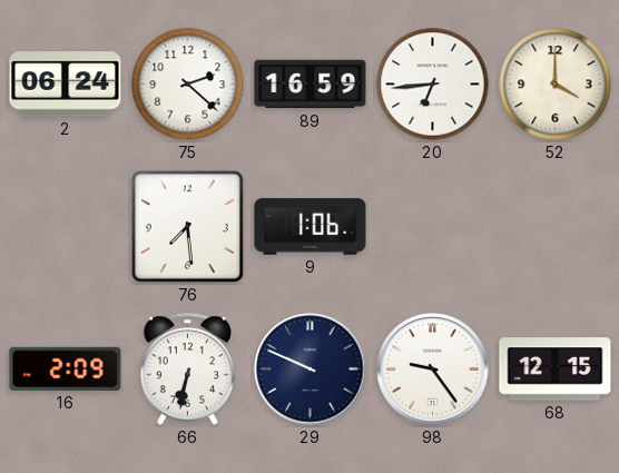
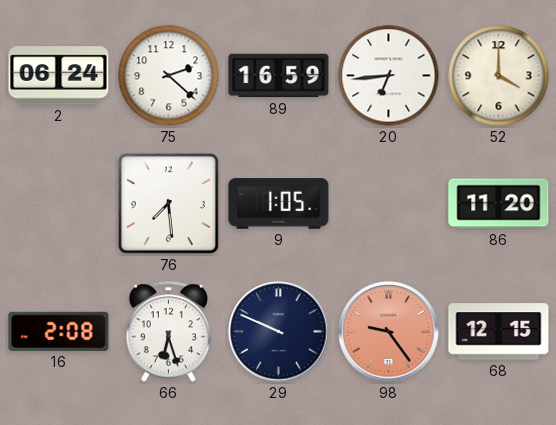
9: 1:06 -> 1:05 (279, 204)
86: none -> 11:20 (499, 204)
16: 2:09 -> 2:08 (59, 331)
66: 6:32 -> 6:27 (169, 332)
98 dial: white -> salmon (389, 332)
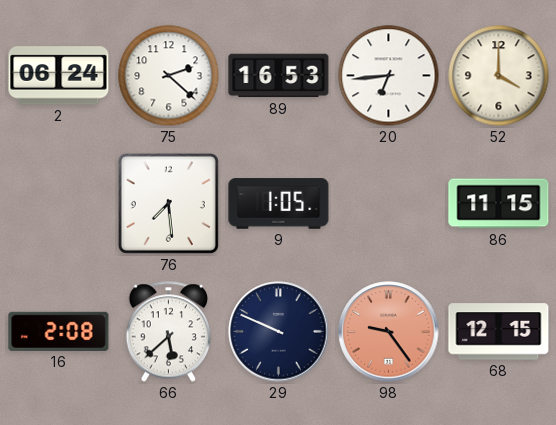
89: 16:59 -> 16:53 (279, 76)
86: 11:20 -> 11:15 (499, 204)
66: 6:27 -> 5:38 (169, 332)
